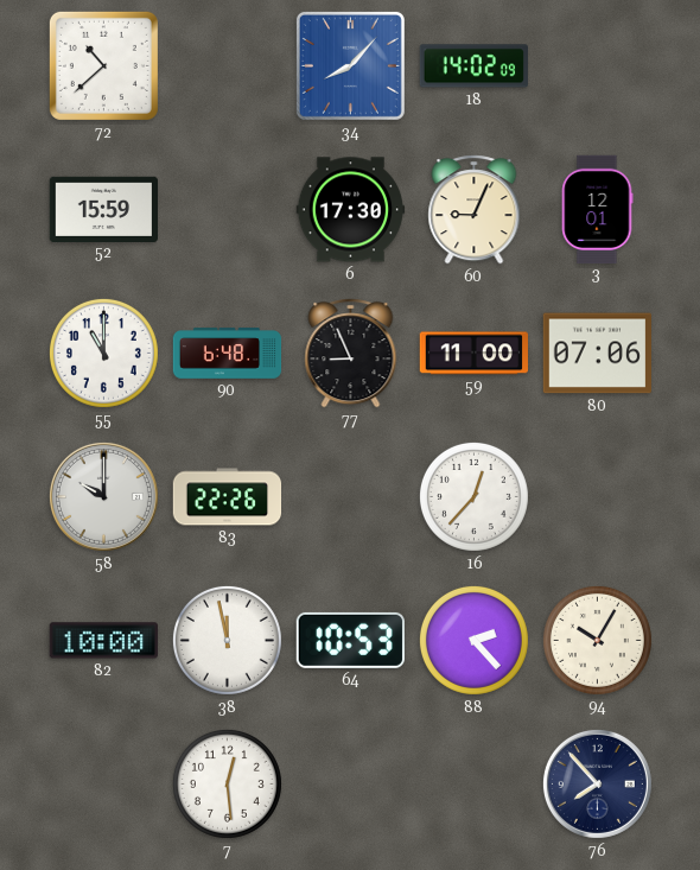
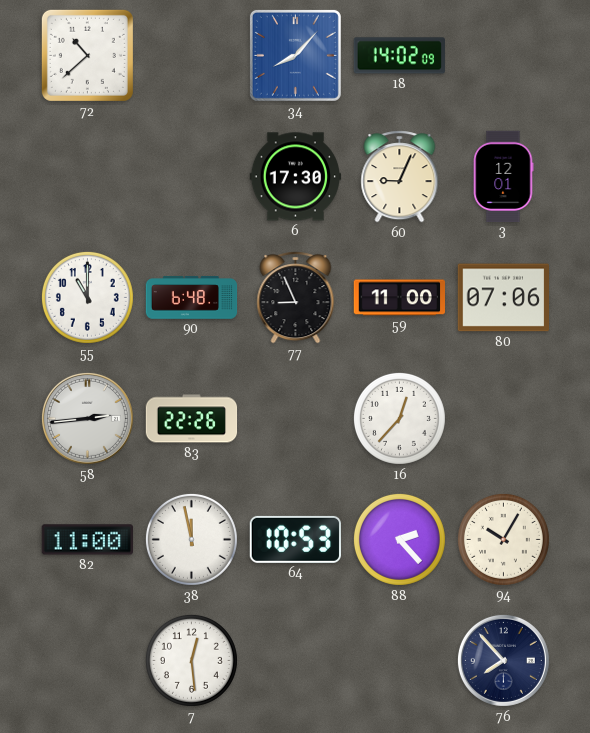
52: 15:59 -> none (103, 209)
58: 10:00 -> 2:44 (87, 418)
82: 10:00 -> 11:00 (87, 540)
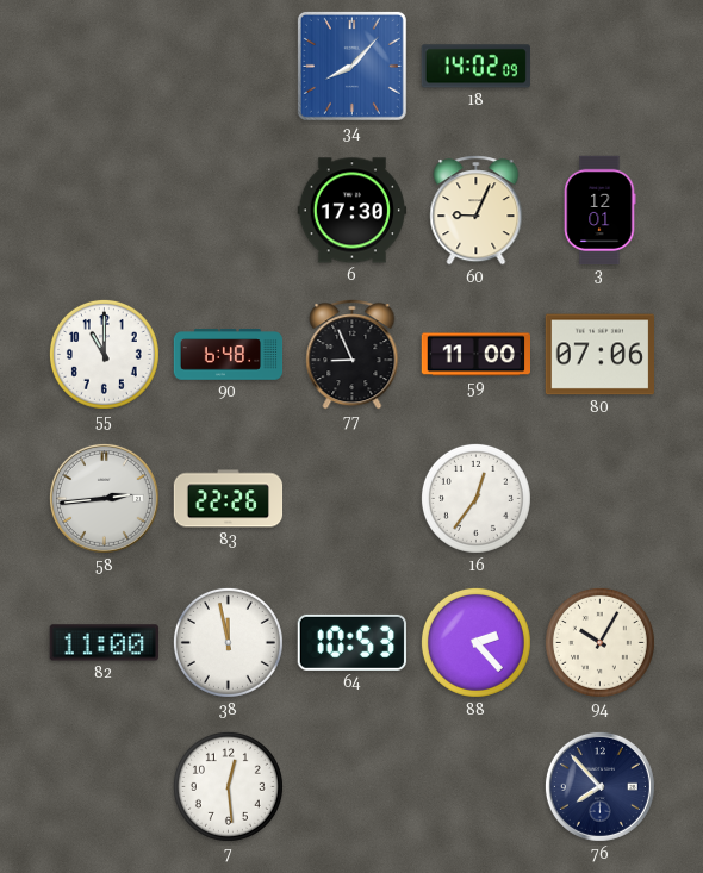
72: 10:38 -> none (87, 55)
16: 12:37 -> 12:36 (475, 498)
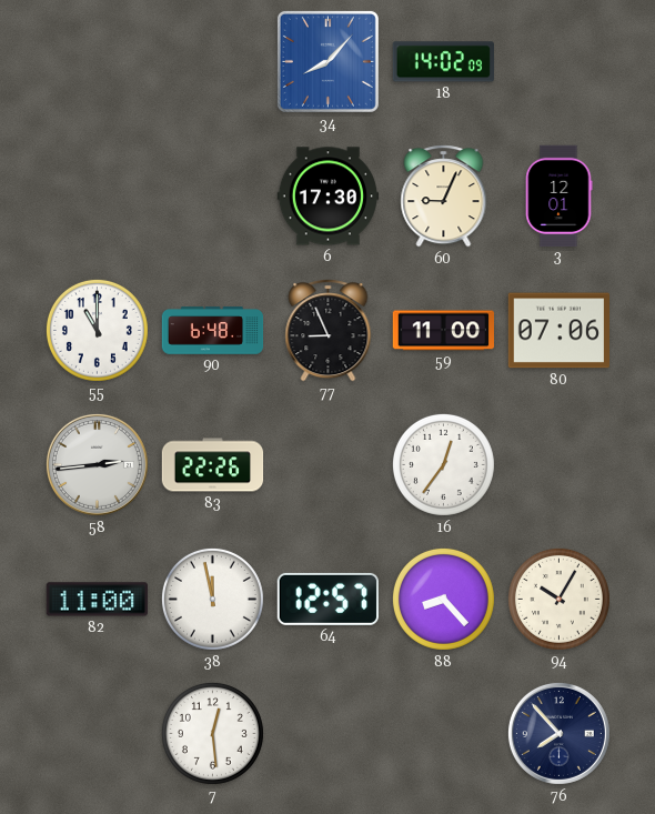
64: 10:53 -> 12:57 (327, 599)
88: 2:23 -> 8:23 (443, 599)
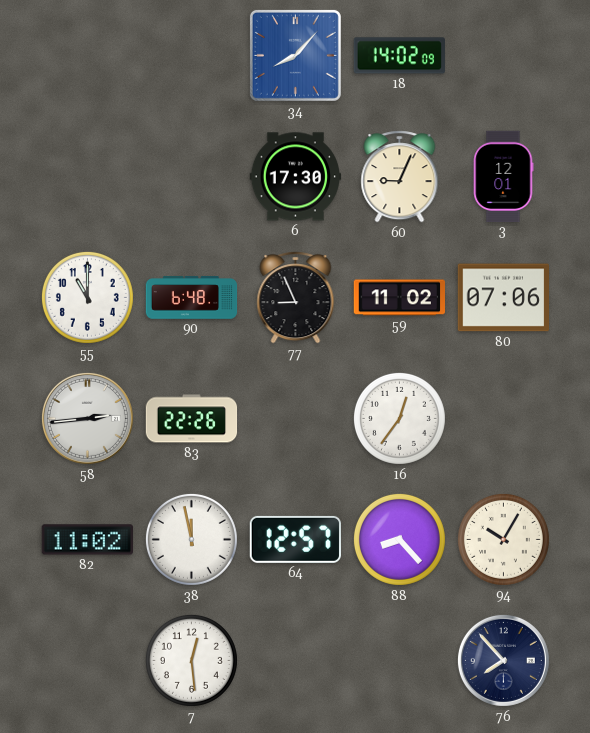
59: 11:00 -> 11:02 (399, 298)
82: 11:00 -> 11:02 (87, 540)
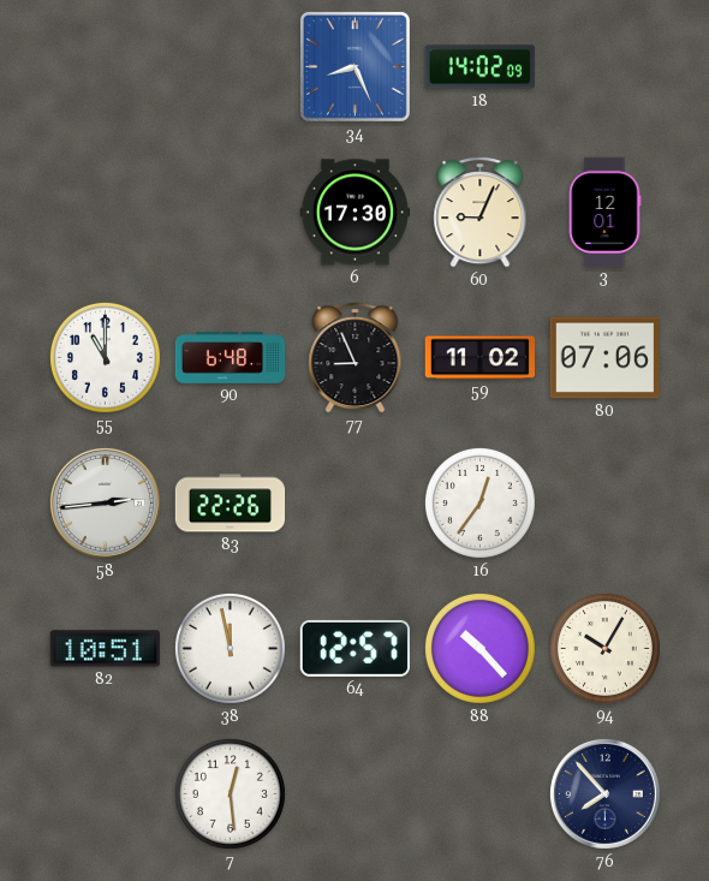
34: 8:07 -> 8:26 (354, 66)
82: 11:02 -> 10:51 (105, 649)
88: 8:23 -> 10:23 (479, 648)
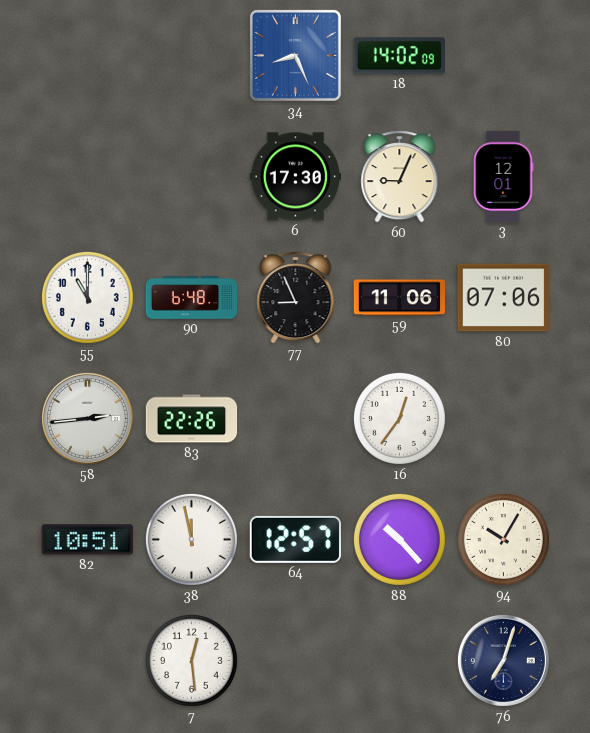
59: 11:02 -> 11:06 (399, 298)
76: 7:53 -> 7:03 (503, 660)
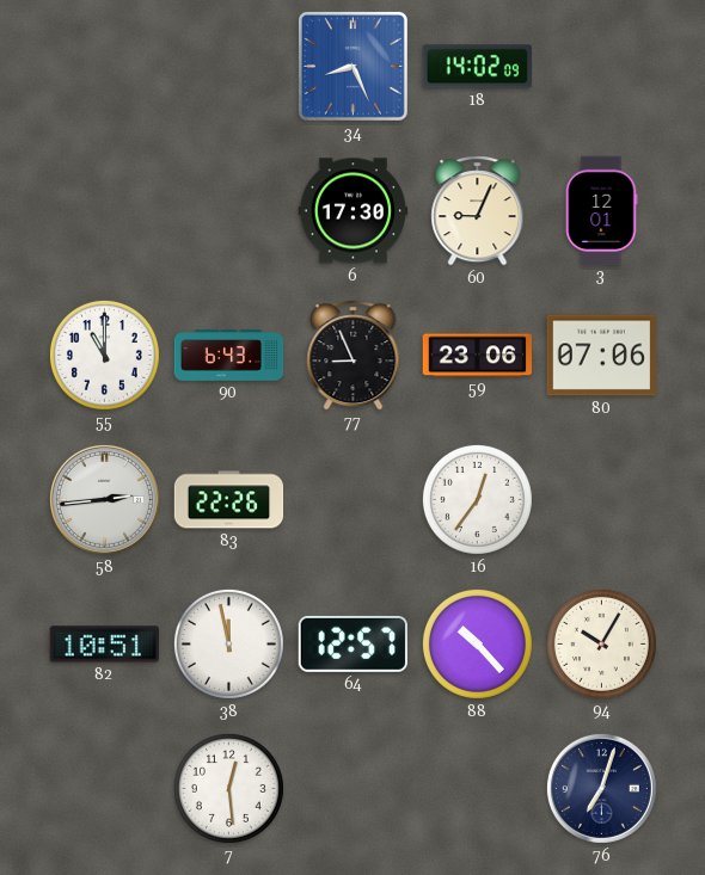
90: 6:48 -> 6:43 (229, 356)
59: 11:06 -> 23:06 (477, 356)
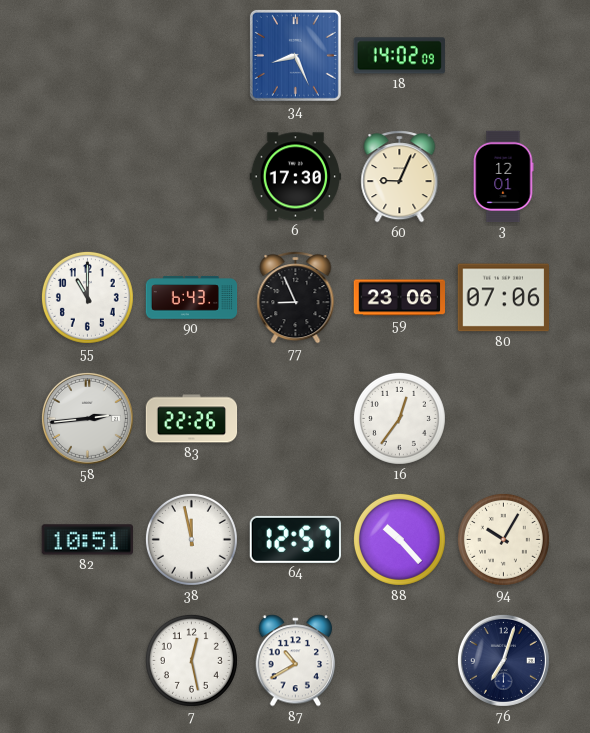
7: 12:29 -> 12:28 (191, 660)
87: none -> 10:40 (296, 661)
